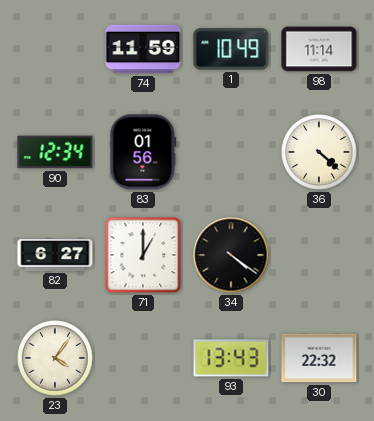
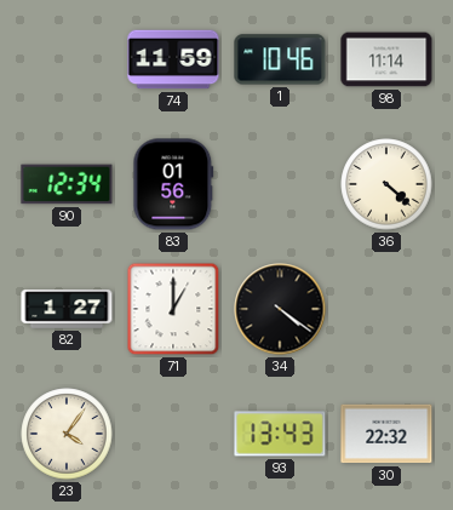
1: 10:49 -> 10:46 (280, 59)
82: 6:27 -> 1:27 (67, 309)
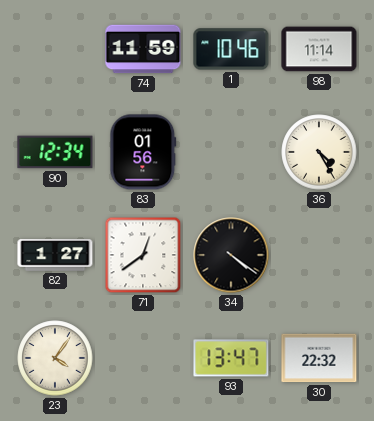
36: 4:22 -> 4:25 (319, 152)
71: 1:00 -> 12:39 (143, 255)
93: 13:43 -> 13:47 (231, 358)
